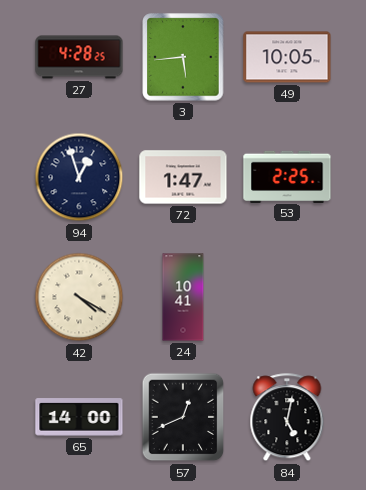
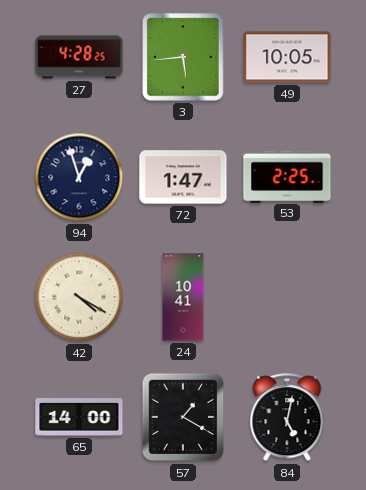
57: 12:41 -> 1:20 (183, 417)
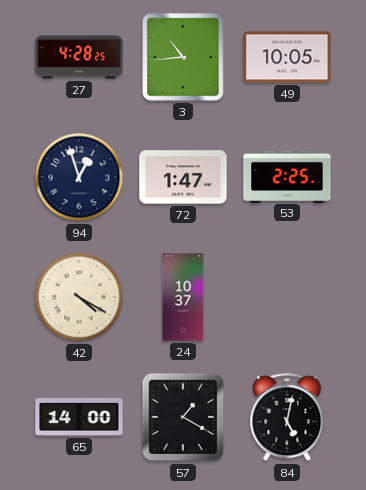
3: 5:44 -> 10:44 (183, 57)
24: 10:41 -> 10:37 (183, 297)
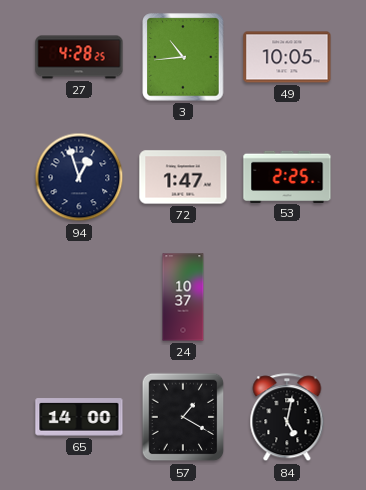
42: 4:20 -> none (79, 297)
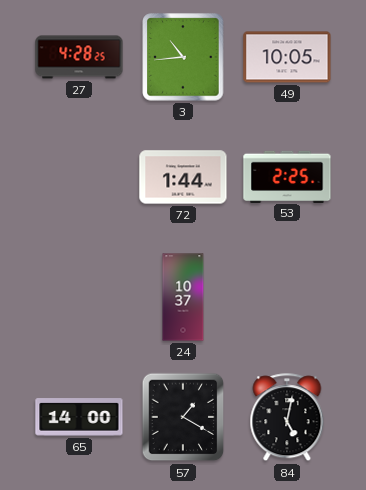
94: 12:57 -> none (79, 177)
72: 1:47 -> 1:44 (183, 177)
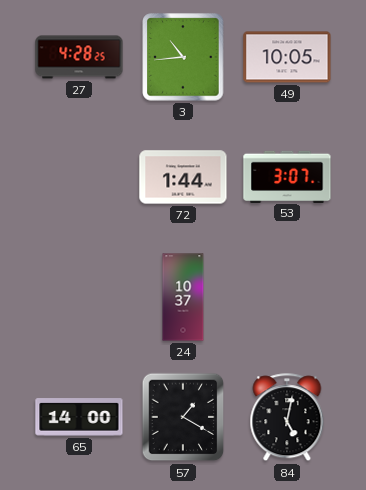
53: 2:25 -> 3:07 (287, 176)
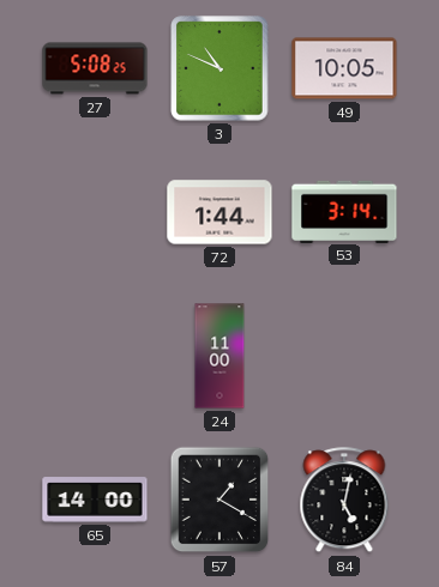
27: 4:28 -> 5:08 (95, 68)
3: 10:44 -> 10:49 (220, 68)
53: 3:07 -> 3:14 (344, 211)
24: 10:37 -> 11:00 (220, 356)
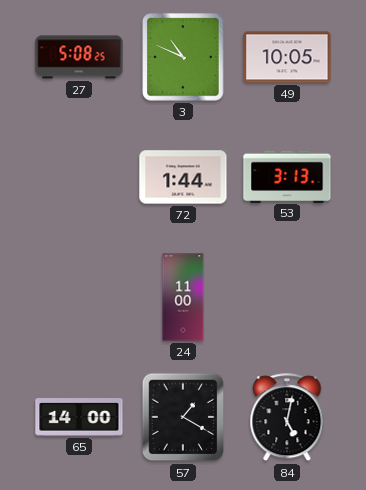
53: 3:14 -> 3:13 (287, 176)
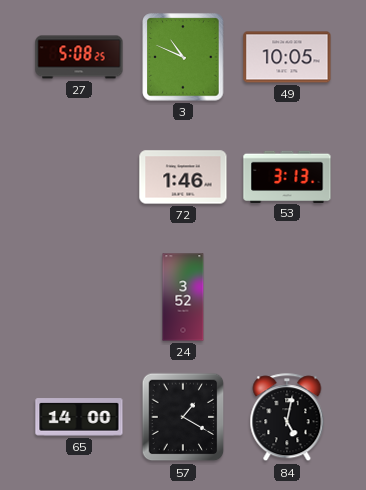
72: 1:44 -> 1:46 (183, 177)
24: 11:00 -> 3:52 (183, 297)
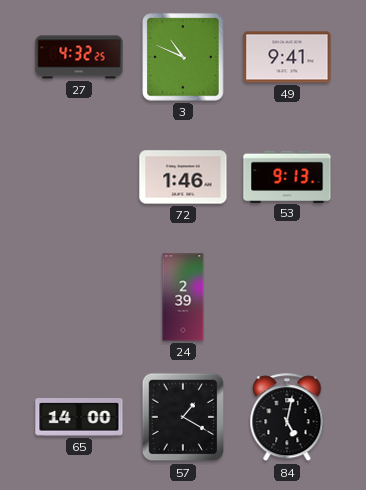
27: 5:08 -> 4:32 (79, 57)
49: 10:05 -> 9:41 (287, 57)
53: 3:13 -> 9:13 (287, 176)
24: 3:52 -> 2:39 (183, 297)
